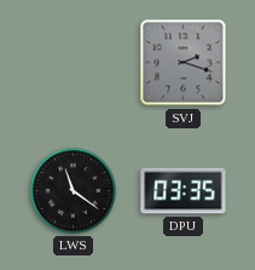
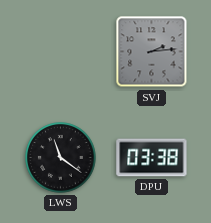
SVJ: 2:18 -> 2:14 (152, 52)
DPU: 03:35 -> 03:38 (152, 158)
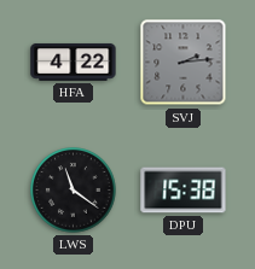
HFA: none -> 4:22 (74, 62)
DPU: 03:38 -> 15:38 (184, 191)
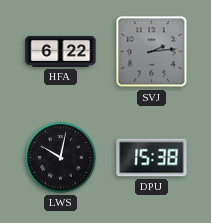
HFA: 4:22 -> 6:22 (61, 51)
LWS: 11:21 -> 10:02 (61, 158)
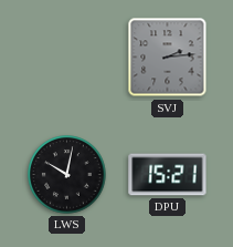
HFA: 6:22 -> none (61, 51)
DPU: 15:38 -> 15:21 (168, 175)
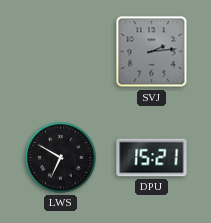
LWS: 10:02 -> 6:50 (61, 158)
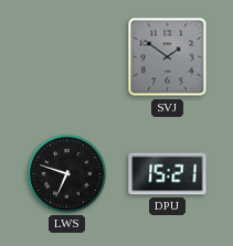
SVJ: 2:14 -> 1:51 (168, 57)
LWS: 6:50 -> 6:48 (67, 174)
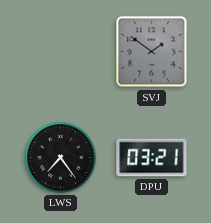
LWS: 6:48 -> 7:24 (61, 158)
DPU: 15:21 -> 03:21 (152, 158)
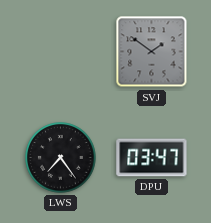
DPU: 03:21 -> 03:47 (152, 158)
